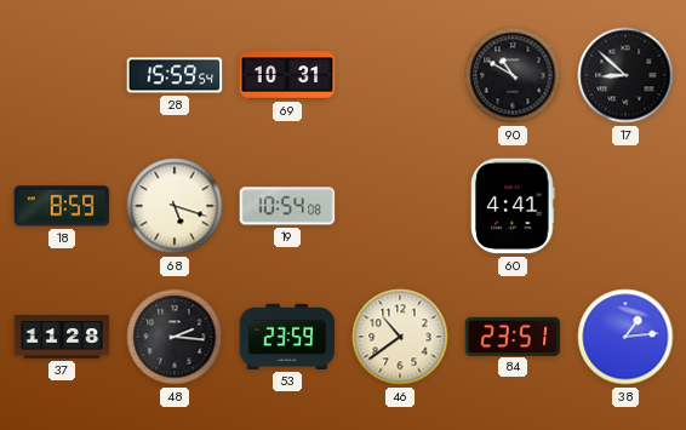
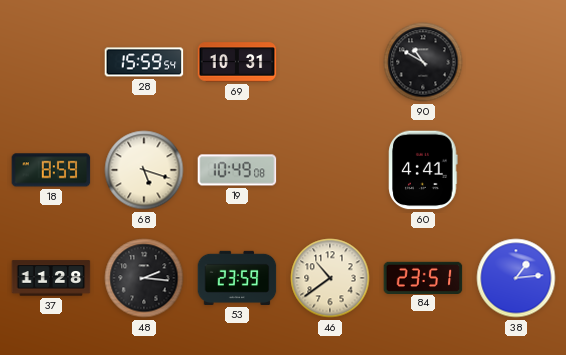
17: 8:52 -> none (625, 75)
19: 10:54 -> 10:49 (237, 170)
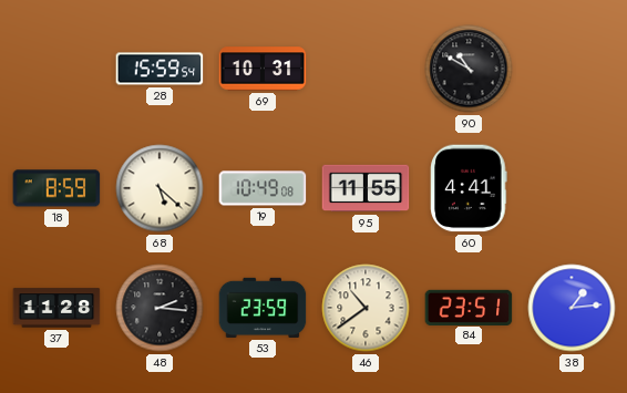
68: 5:18 -> 5:22 (160, 188)
95: none -> 11:55 (366, 188)
